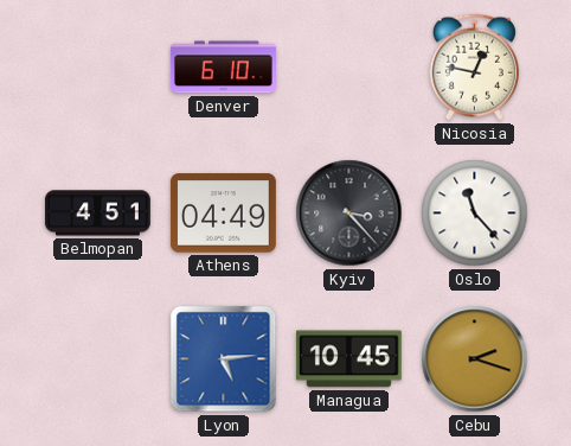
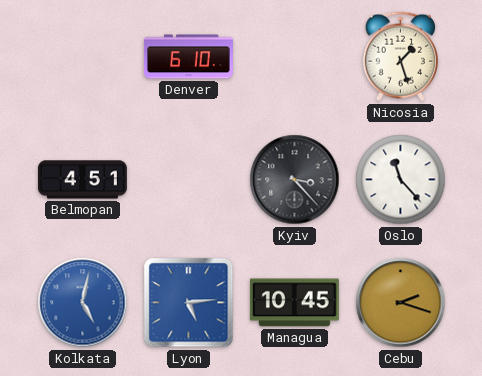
Nicosia: 12:47 -> 1:27 (400, 57)
Athens: 04:49 -> none (223, 214)
Kolkata: none -> 5:02 (83, 303)
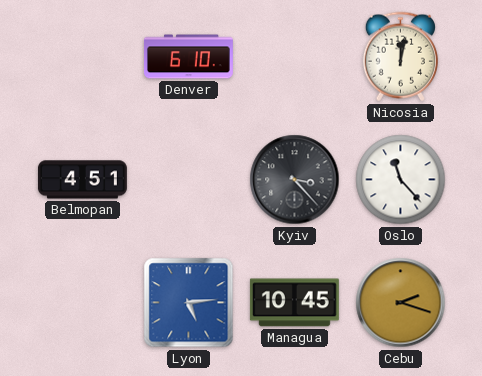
Nicosia: 1:27 -> 12:02 (400, 57)
Kolkata: 5:02 -> none (83, 303)
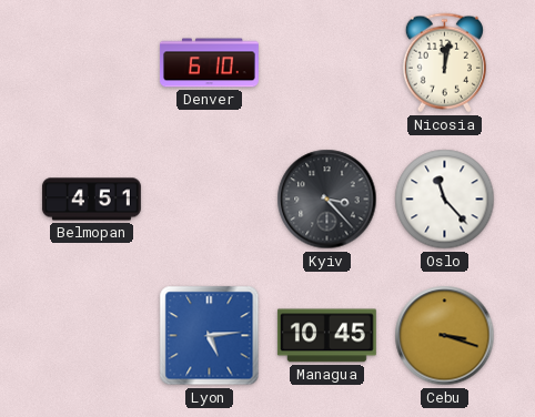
Cebu: 2:18 -> 3:18 (445, 336)
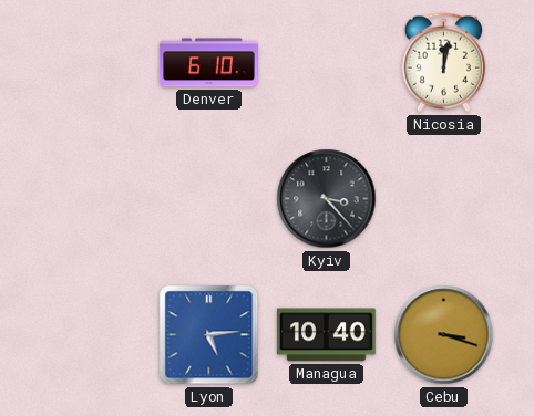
Belmopan: 4:51 -> none (91, 200)
Oslo: 11:23 -> none (445, 200)
Managua: 10:45 -> 10:40 (326, 335)
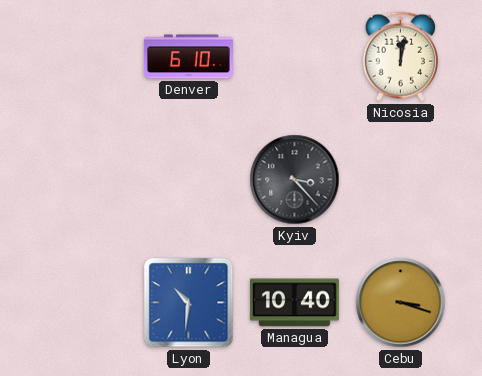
Lyon: 5:14 -> 10:31 (189, 303)
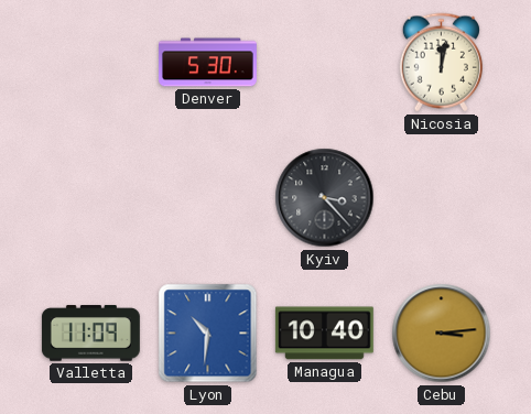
Denver: 6:10 -> 5:30 (207, 63)
Valletta: none -> 11:09 (90, 334)
Cebu: 3:18 -> 3:14 (442, 334)
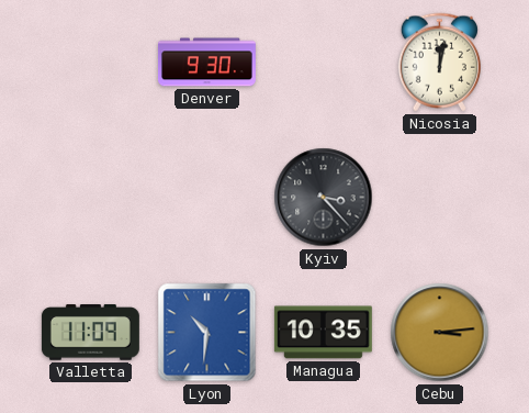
Denver: 5:30 -> 9:30 (206, 63)
Managua: 10:40 -> 10:35 (323, 333)
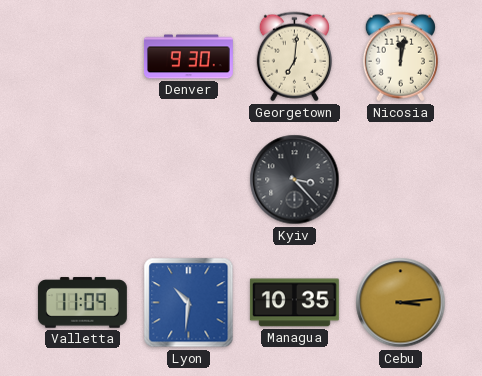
Georgetown: none -> 7:01 (294, 57)
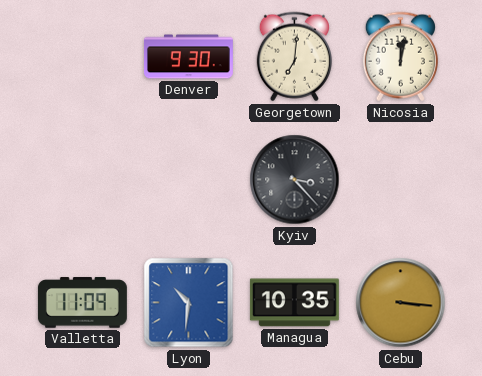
Cebu: 3:14 -> 3:16 (401, 303)
